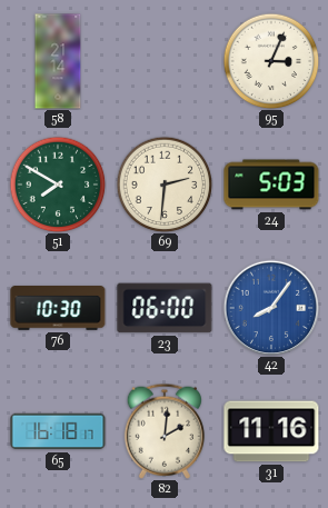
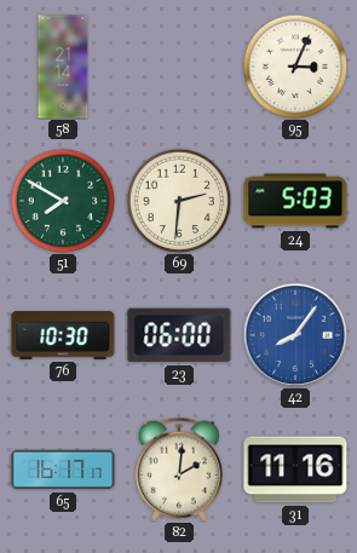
65: 16:18 -> 16:17 (63, 470)
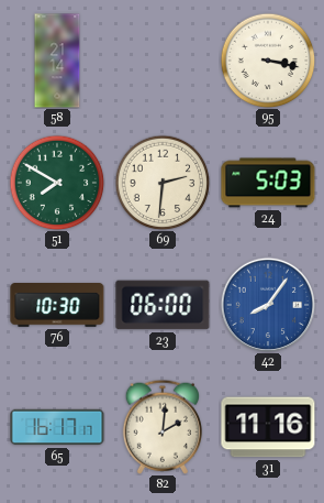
95: 3:04 -> 3:17 (268, 61)
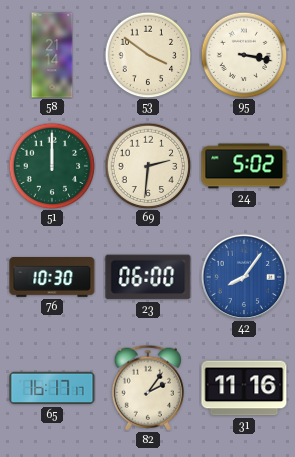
53: none -> 3:51 (148, 55)
51: 7:50 -> 12:00 (52, 166)
24: 5:03 -> 5:02 (244, 166)
82: 2:01 -> 2:06 (147, 388)
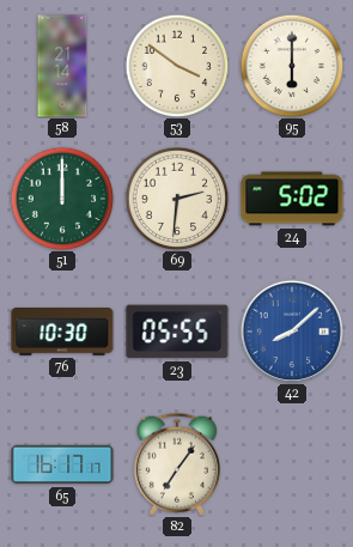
95: 3:17 -> 6:00 (292, 66)
23: 06:00 -> 05:55 (177, 332)
42: 8:06 -> 8:08 (292, 332)
82: 2:06 -> 7:06 (176, 464)
31: 11:16 -> none (244, 388)
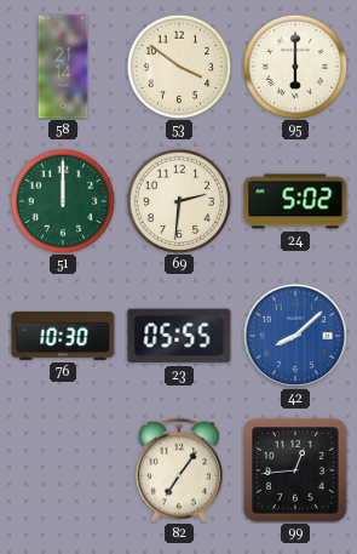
65: 16:17 -> none (62, 464)
99: none -> 12:44 (295, 470)
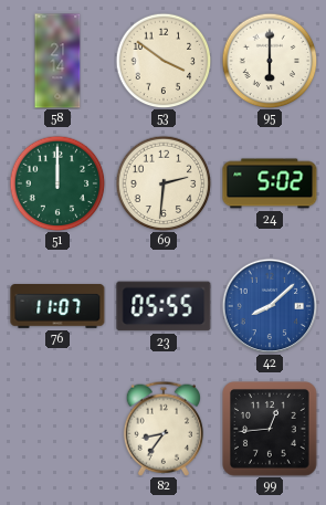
76: 10:30 -> 11:07 (57, 307)
82: 7:06 -> 8:36 (162, 429)
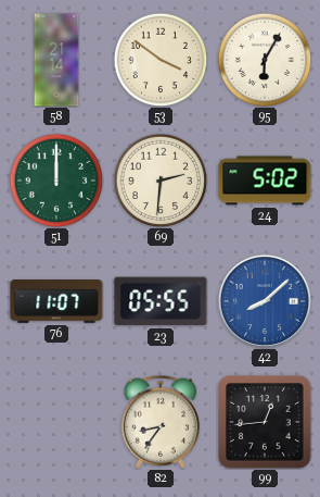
95: 6:00 -> 6:05 (265, 60)
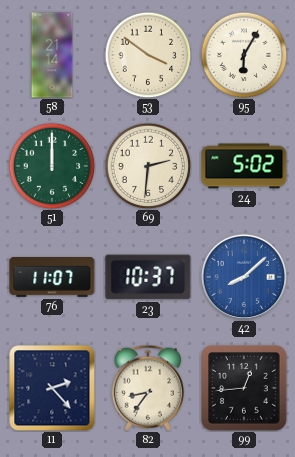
23: 05:55 -> 10:37 (148, 277)
11: none -> 2:23 (52, 388)
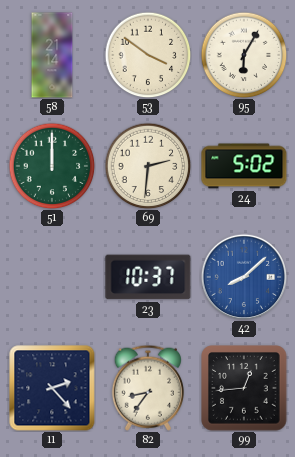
76: 11:07 -> none (52, 278)
